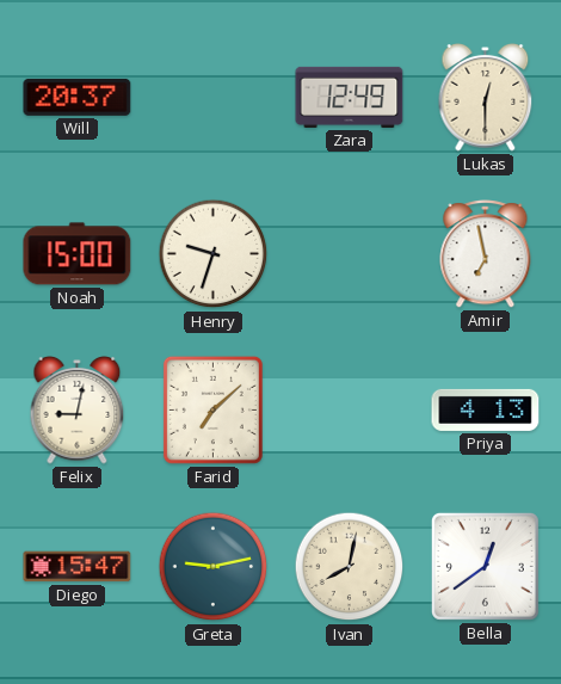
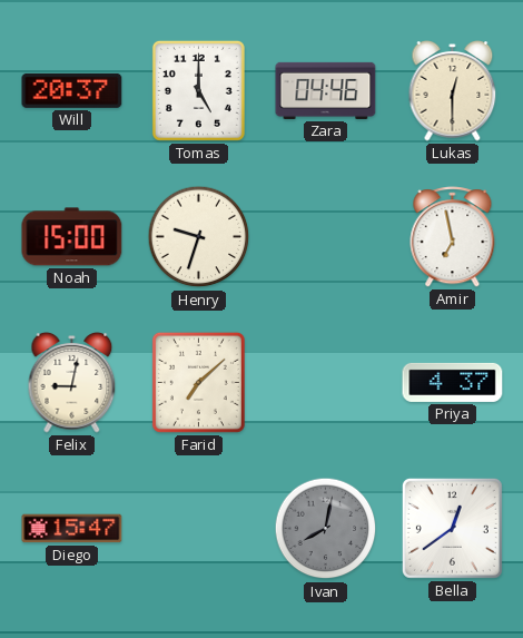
Tomas: none -> 5:00 (198, 90)
Zara: 12:49 -> 04:46 (326, 90)
Priya: 4:13 -> 4:37 (453, 382)
Greta: 9:13 -> none (214, 567)
Ivan dial: cream -> grey (326, 529)
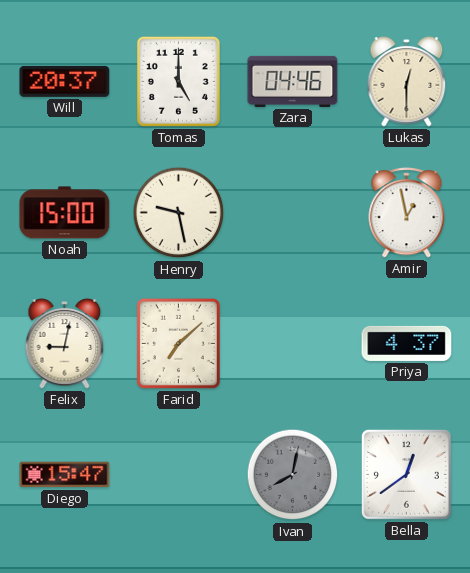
Henry: 9:33 -> 9:28 (179, 213)
Amir: 6:58 -> 12:58 (407, 213)
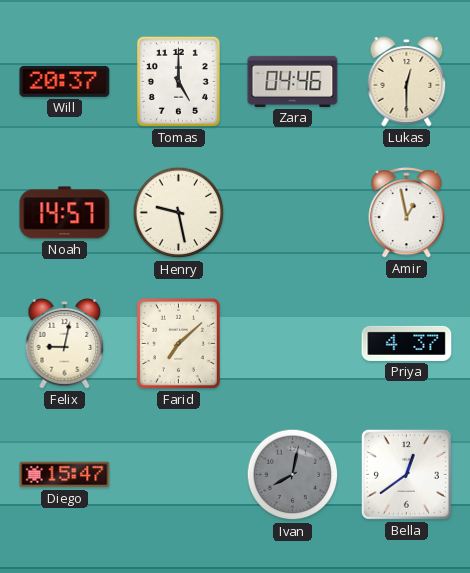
Noah: 15:00 -> 14:57 (65, 213)
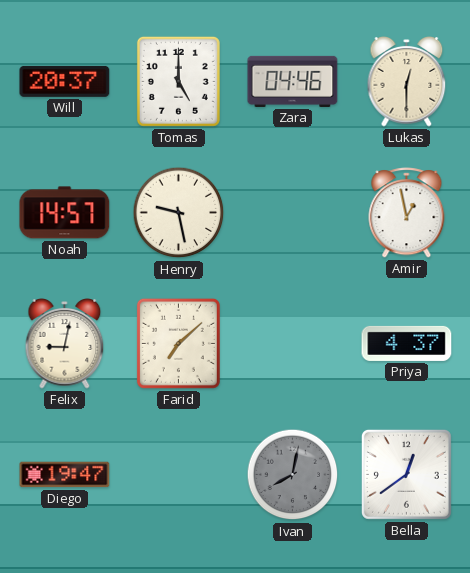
Diego: 15:47 -> 19:47 (65, 475)
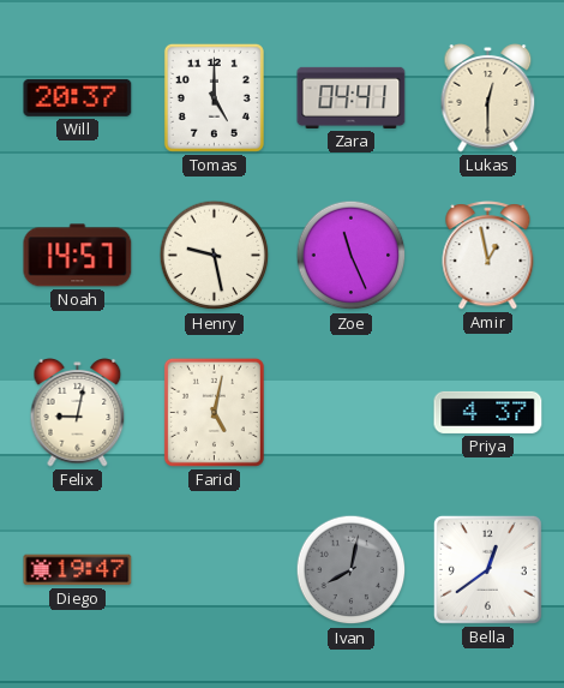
Zara: 04:46 -> 04:41 (352, 97)
Zoe: none -> 11:26 (352, 256)
Farid: 7:08 -> 5:02 (214, 412)
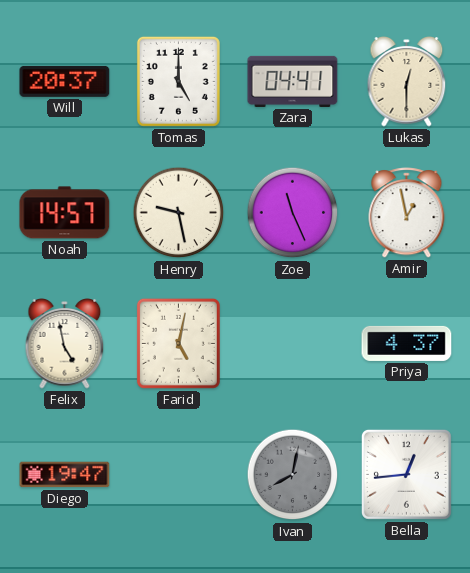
Felix: 9:02 -> 4:58 (65, 344)
Bella: 12:39 -> 12:44 (406, 474)
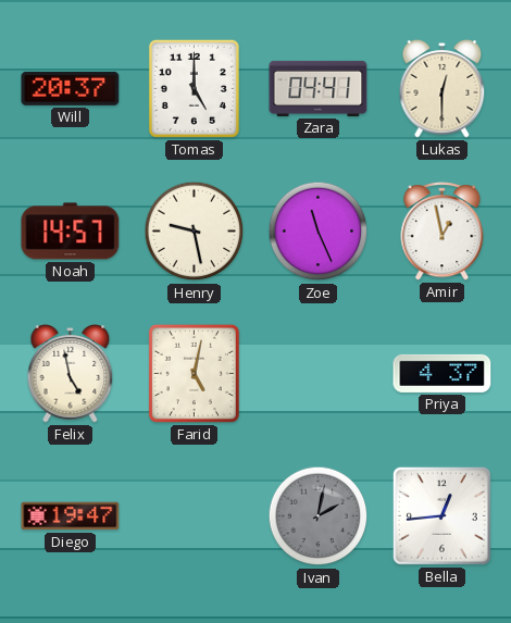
Ivan: 8:02 -> 2:02 (319, 516)
